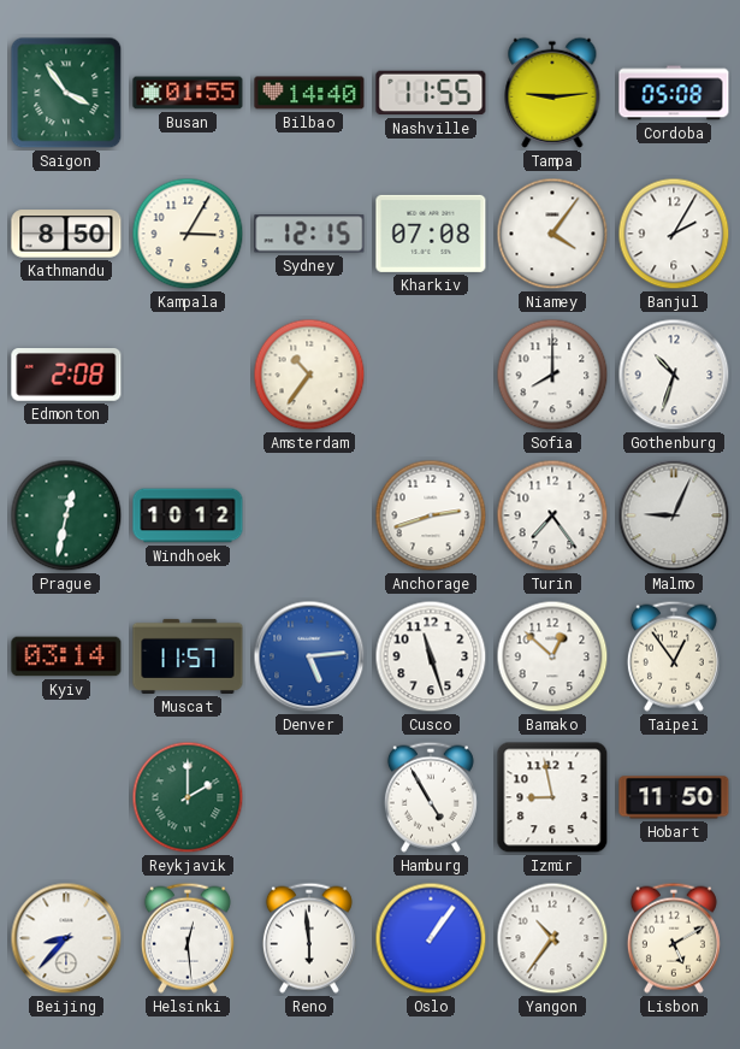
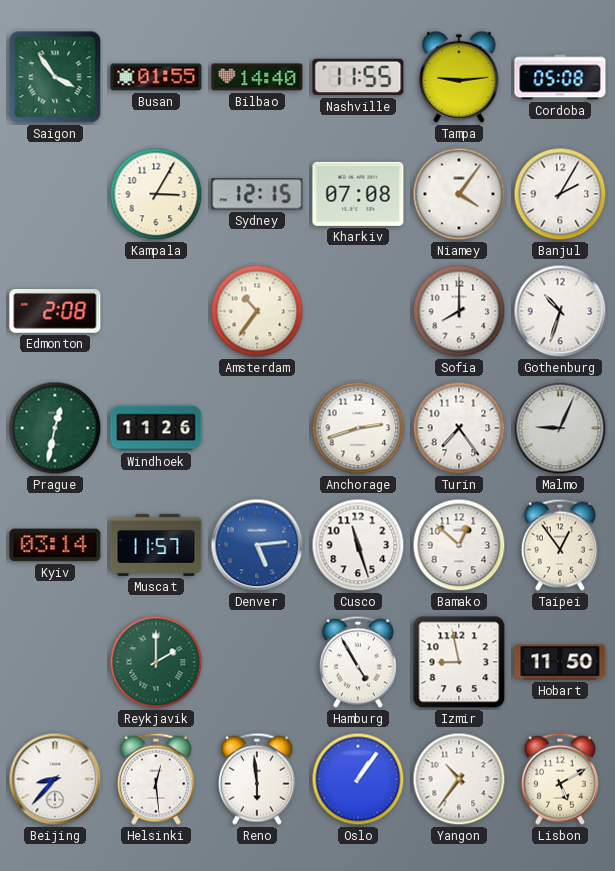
Kathmandu: 8:50 -> none (66, 234)
Windhoek: 10:12 -> 11:26 (156, 428)
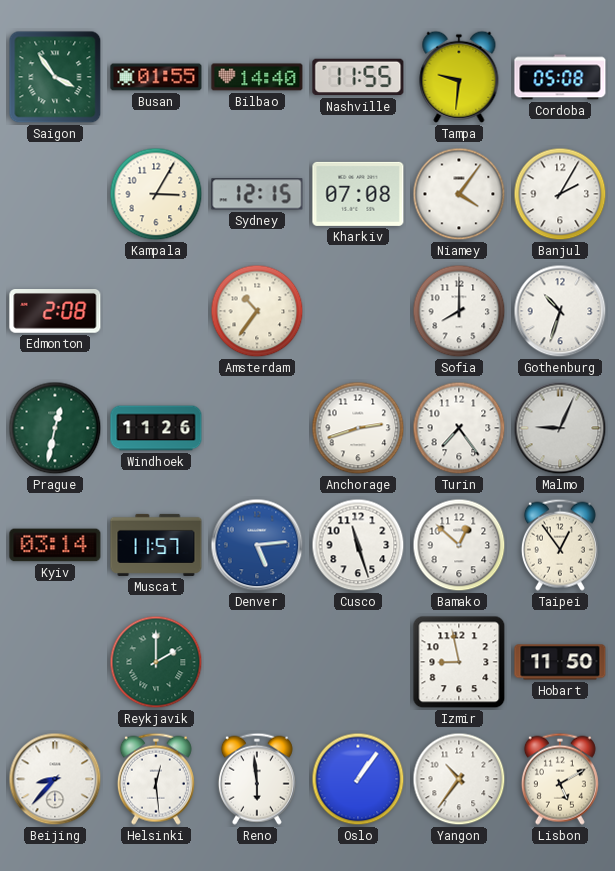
Tampa: 9:14 -> 9:31 (459, 77)
Hamburg: 4:55 -> none (358, 662)
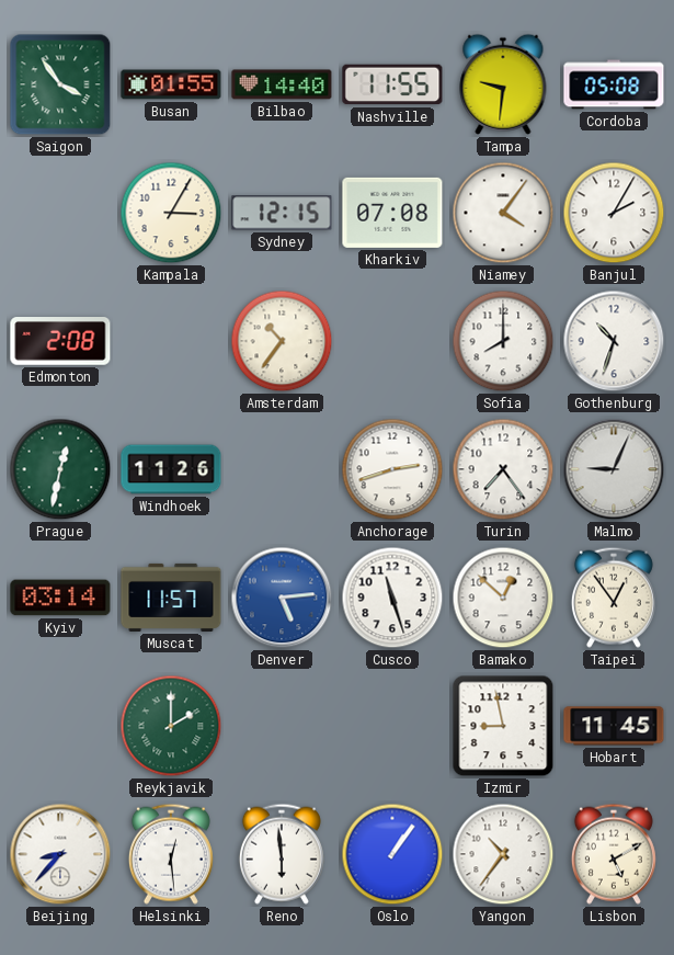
Hobart: 11:50 -> 11:45 (614, 726)
